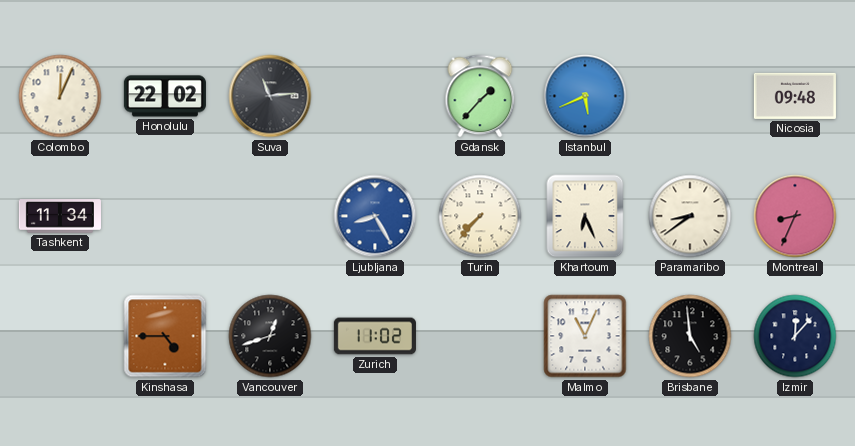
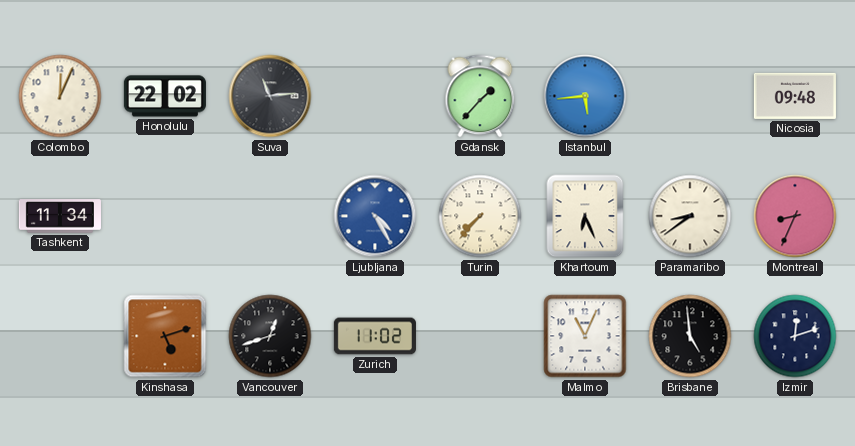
Istanbul: 5:41 -> 5:44 (585, 96)
Ljubljana: 8:25 -> 4:25 (375, 216)
Kinshasa: 4:45 -> 5:12 (165, 336)
Izmir: 12:07 -> 12:12 (795, 336)
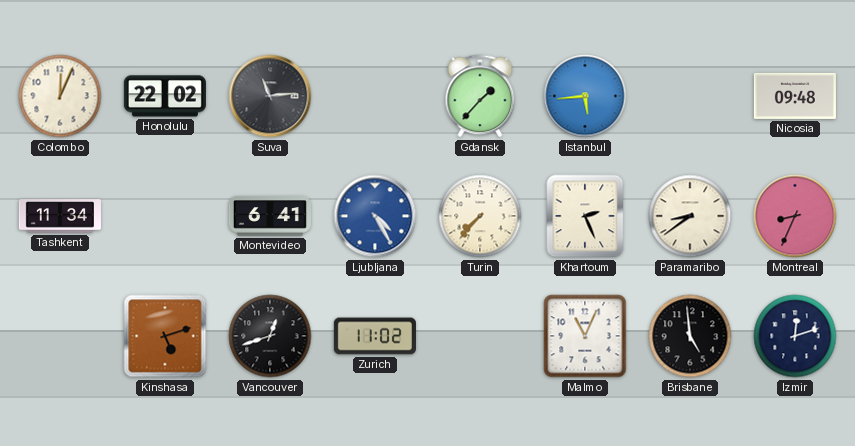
Montevideo: none -> 6:41 (270, 216)
Khartoum: 6:26 -> 2:26 (585, 216)
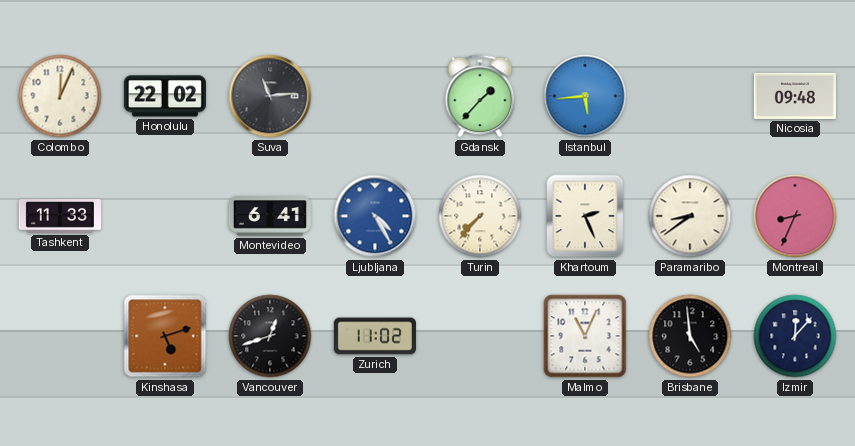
Tashkent: 11:34 -> 11:33 (60, 216)
Izmir: 12:12 -> 12:07 (795, 336)
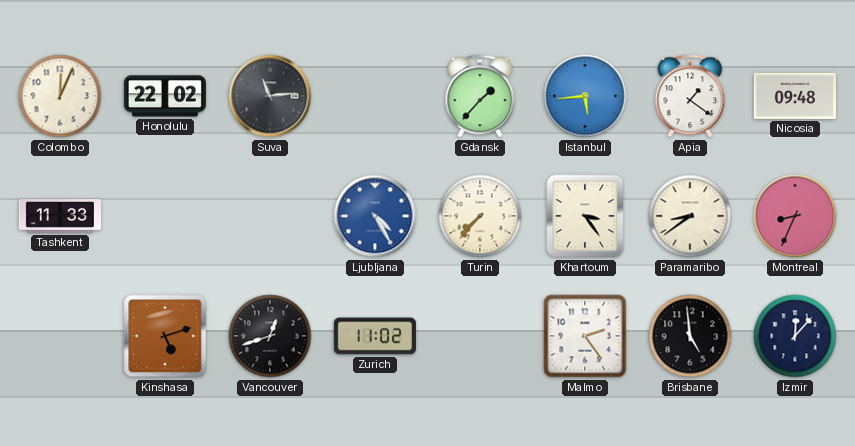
Apia: none -> 1:21 (690, 96)
Montevideo: 6:41 -> none (270, 216)
Khartoum: 2:26 -> 3:24 (585, 216)
Malmo: 11:04 -> 2:24 (585, 336)
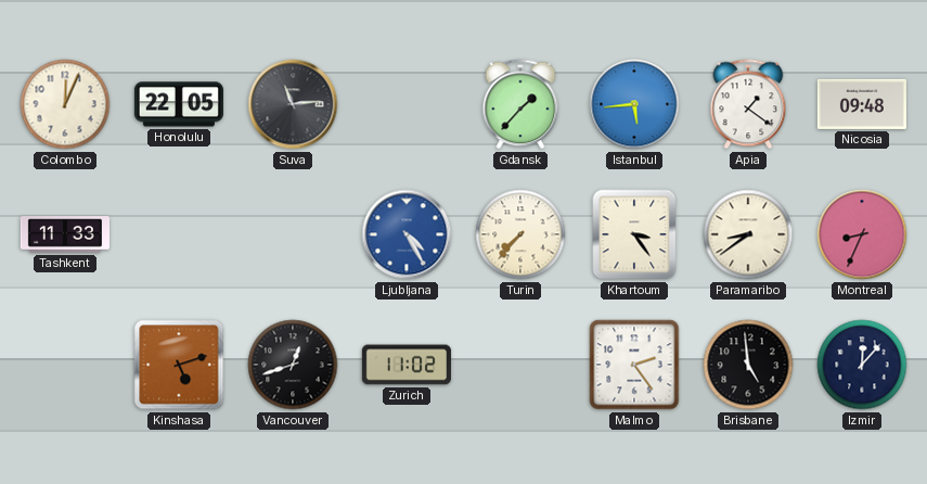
Honolulu: 22:02 -> 22:05 (179, 104)
